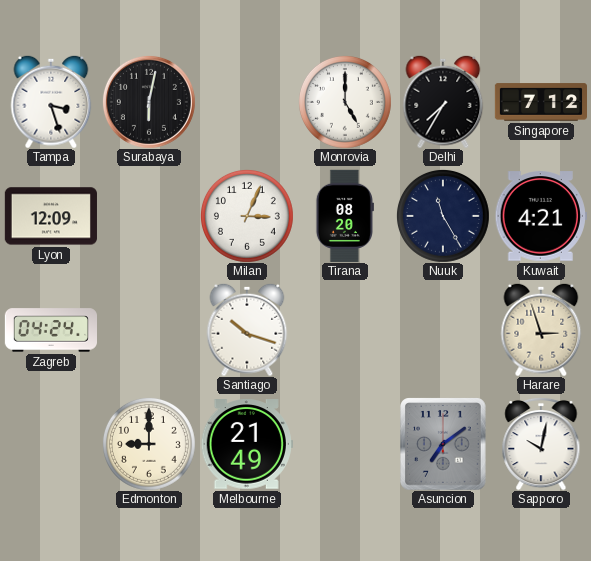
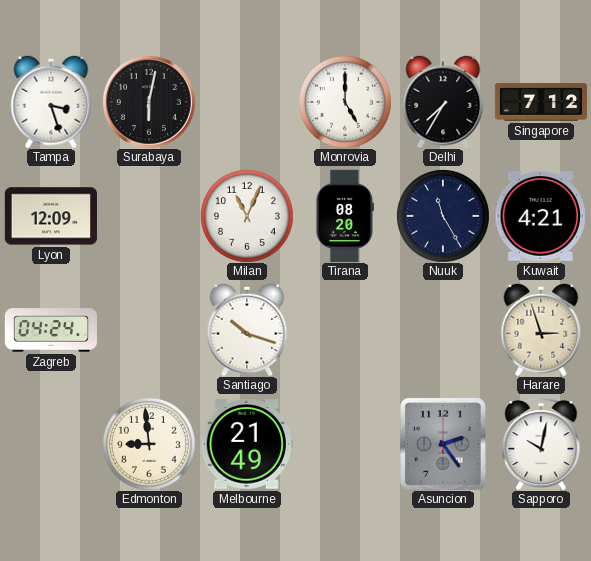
Milan: 3:04 -> 11:04 (247, 216)
Edmonton: 9:00 -> 8:59 (149, 444)
Asuncion: 7:09 -> 2:24 (443, 444)
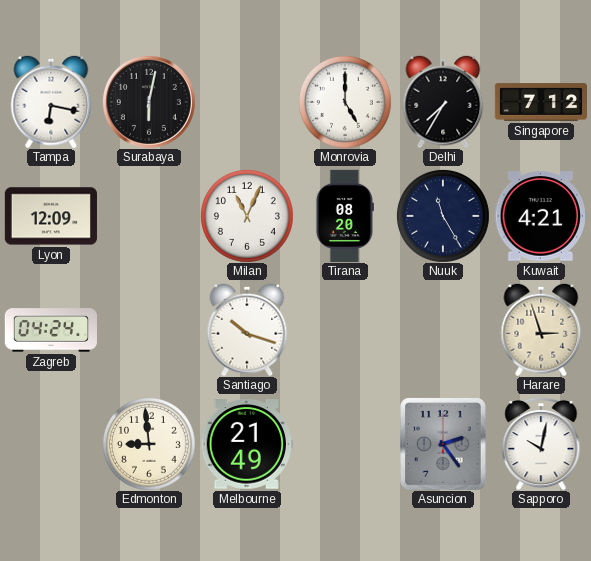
Tampa: 3:27 -> 6:17 (51, 102)
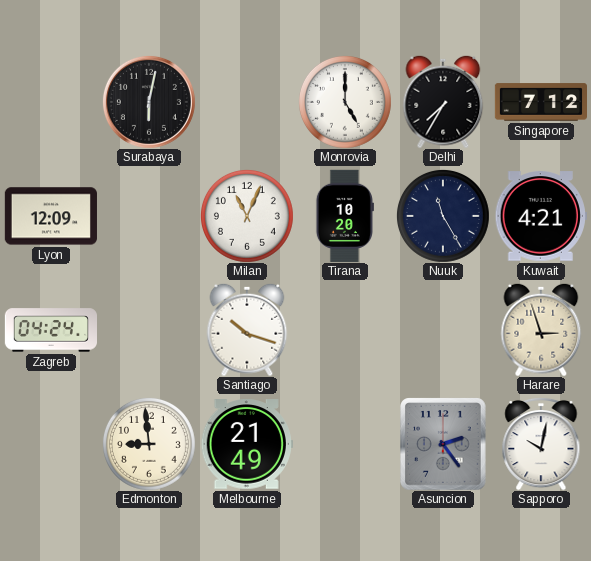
Tampa: 6:17 -> none (51, 102)
Tirana: 08:20 -> 10:20 (345, 216)
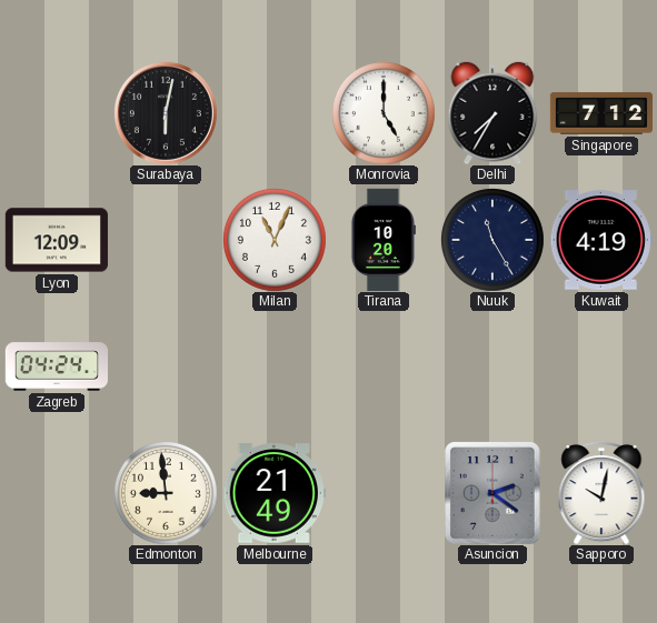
Kuwait: 4:21 -> 4:19 (601, 240)
Santiago: 10:18 -> none (247, 330)
Harare: 2:57 -> none (541, 330)
Asuncion: 2:24 -> 2:21 (492, 493)
